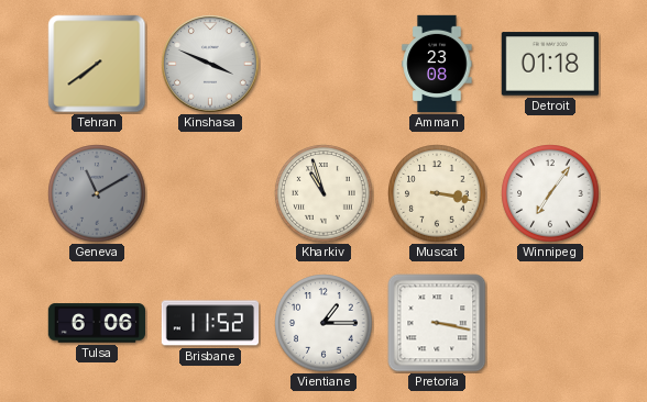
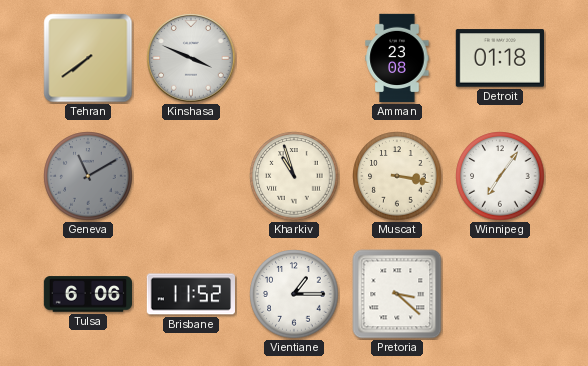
Pretoria: 3:17 -> 3:22 (397, 294)
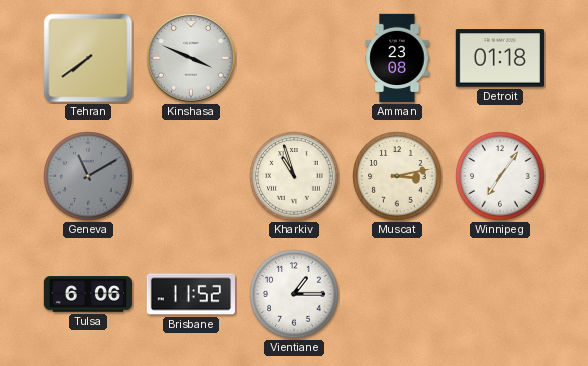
Muscat: 3:17 -> 3:13 (397, 176)
Pretoria: 3:22 -> none (397, 294)
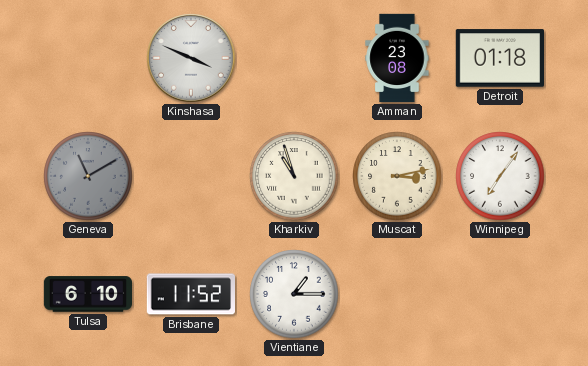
Tehran: 7:39 -> none (88, 58)
Tulsa: 6:06 -> 6:10 (87, 294)
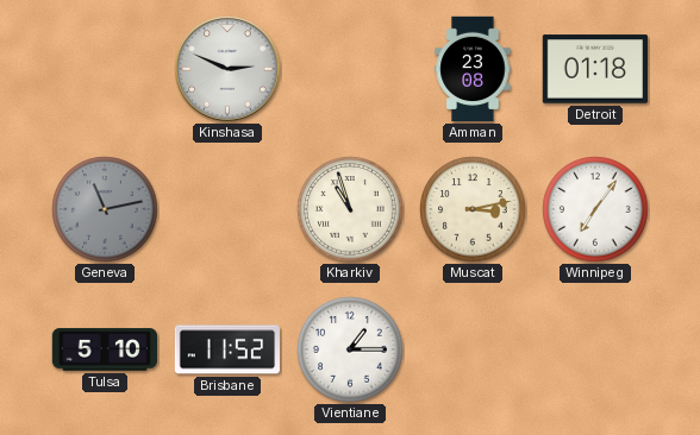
Kinshasa: 3:49 -> 2:49 (227, 69)
Geneva: 11:10 -> 11:13 (105, 209)
Tulsa: 6:10 -> 5:10 (104, 349)
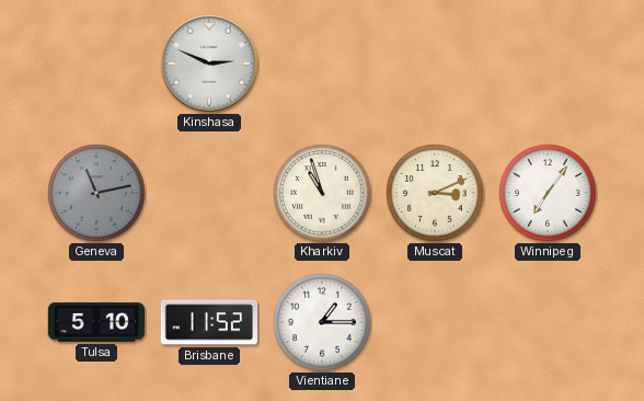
Amman: 23:08 -> none (473, 69)
Detroit: 01:18 -> none (594, 69)
Muscat: 3:13 -> 3:11 (435, 193)
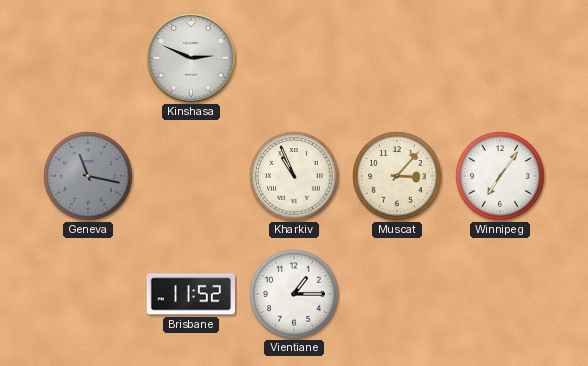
Geneva: 11:13 -> 11:17 (88, 176)
Kharkiv: 10:57 -> 10:56 (294, 176)
Muscat: 3:11 -> 3:07 (397, 176)
Tulsa: 5:10 -> none (95, 322)
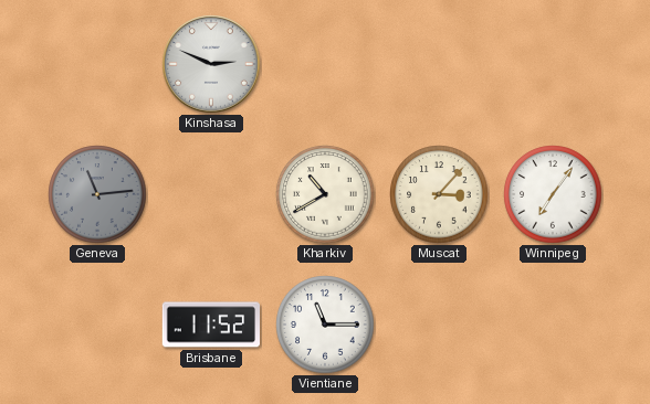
Geneva: 11:17 -> 11:14 (97, 194)
Kharkiv: 10:56 -> 10:40 (325, 194)
Vientiane: 1:15 -> 11:15 (325, 325)
